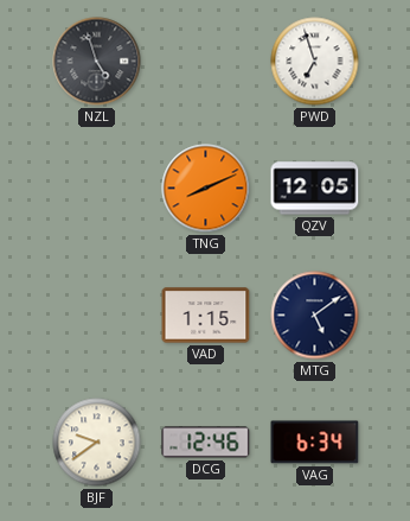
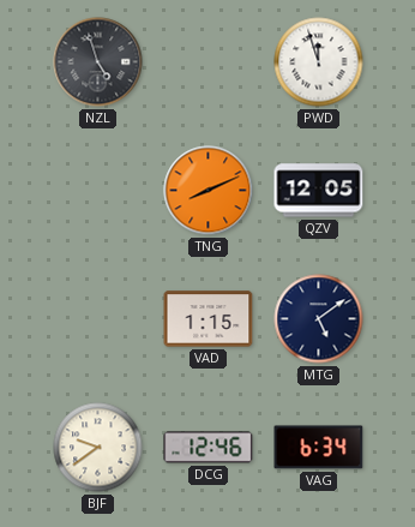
PWD: 6:57 -> 11:57 (319, 62)
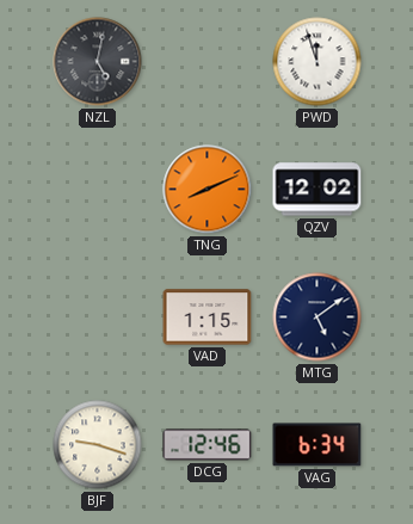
NZL: 4:57 -> 5:02 (98, 62)
QZV: 12:05 -> 12:02 (318, 190)
BJF: 9:39 -> 9:18 (98, 445)
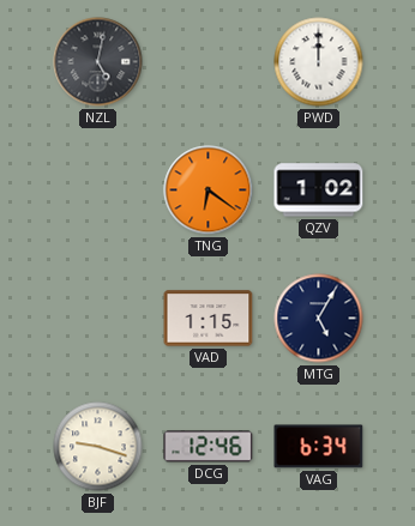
PWD: 11:57 -> 12:00 (319, 62)
TNG: 8:11 -> 6:21 (209, 191)
QZV: 12:02 -> 1:02 (319, 191)
MTG: 5:09 -> 5:05 (319, 319)
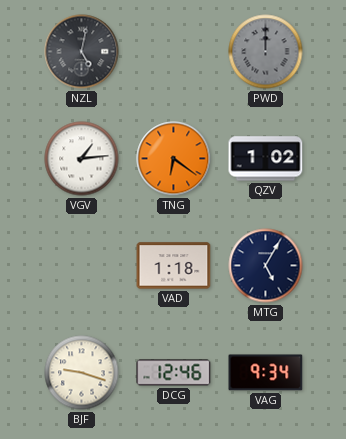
PWD dial: white -> grey (266, 52)
VGV: none -> 1:14 (82, 159)
VAD: 1:15 -> 1:18 (174, 266)
VAG: 6:34 -> 9:34 (266, 373)
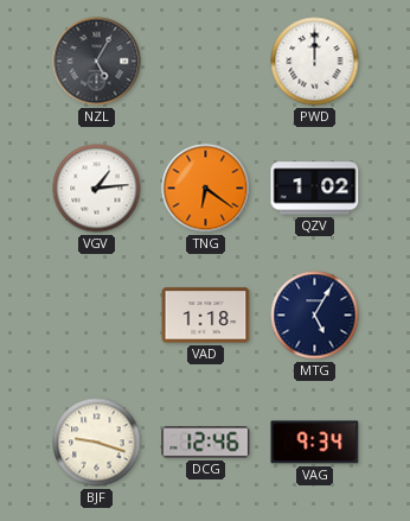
NZL: 5:02 -> 5:05 (97, 62)
PWD dial: grey -> white (315, 62)
